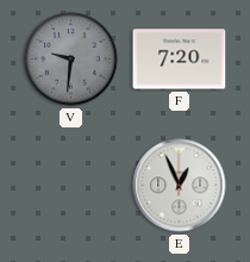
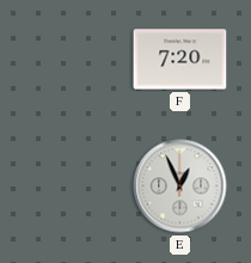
V: 9:31 -> none (71, 60)
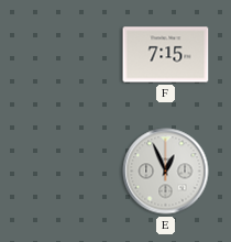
F: 7:20 -> 7:15 (166, 55)
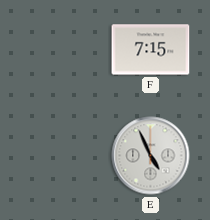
E: 12:56 -> 4:56 (151, 156)
